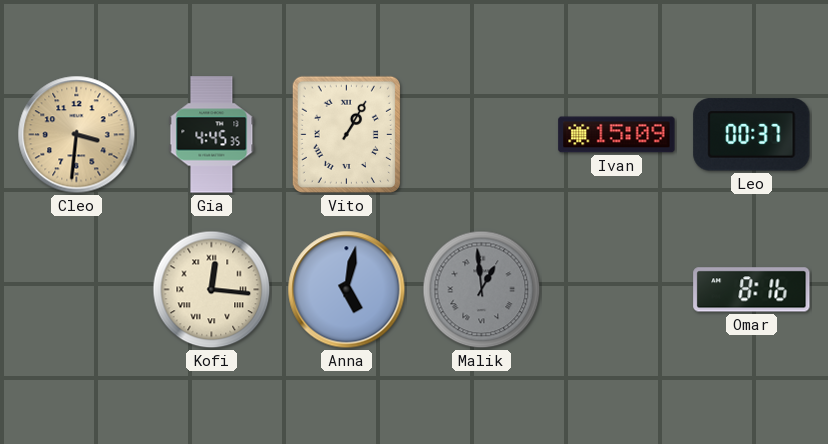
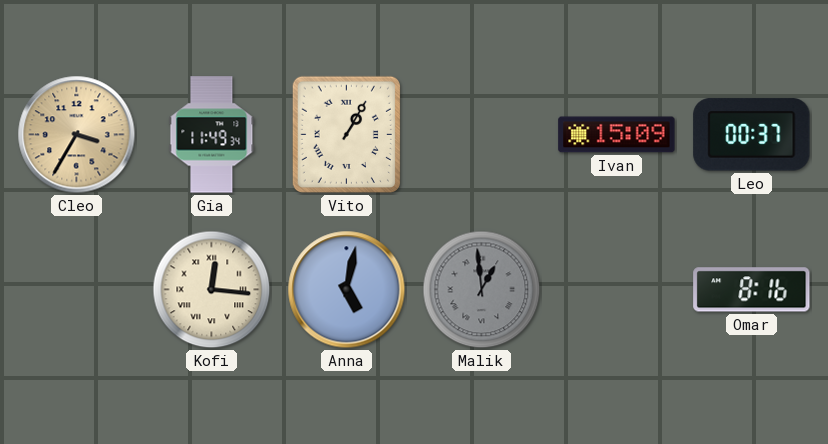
Cleo: 3:31 -> 3:35 (77, 135)
Gia: 4:45 -> 11:49 (212, 135)
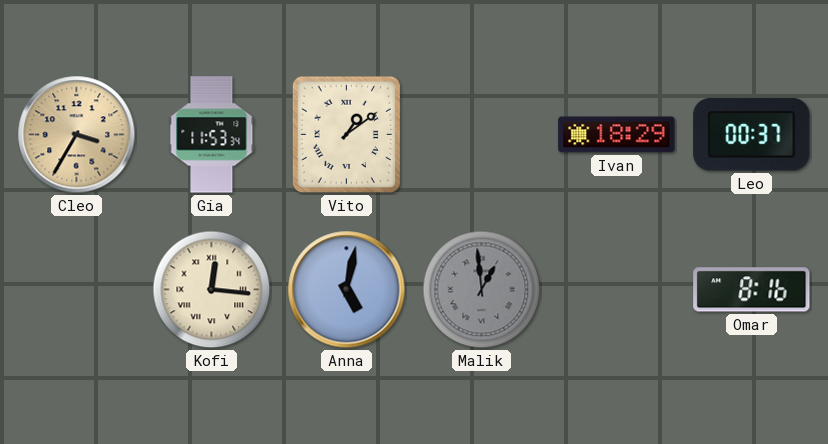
Gia: 11:49 -> 11:53 (212, 135)
Vito: 1:05 -> 1:09 (346, 134)
Ivan: 15:09 -> 18:29 (617, 135)
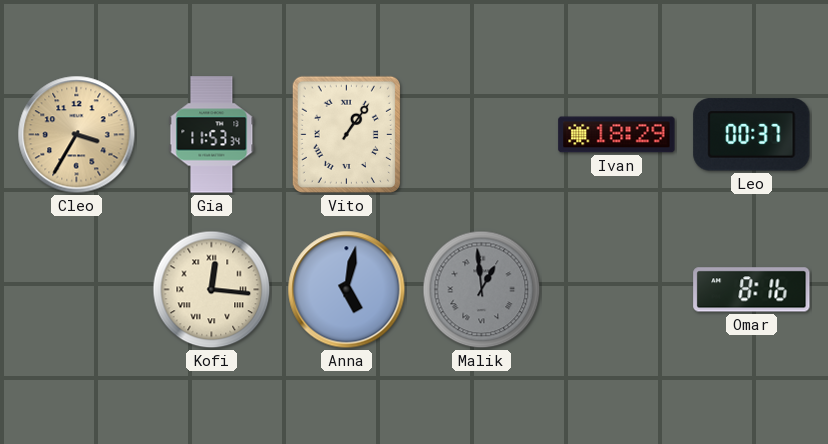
Vito: 1:09 -> 1:06 (346, 134)
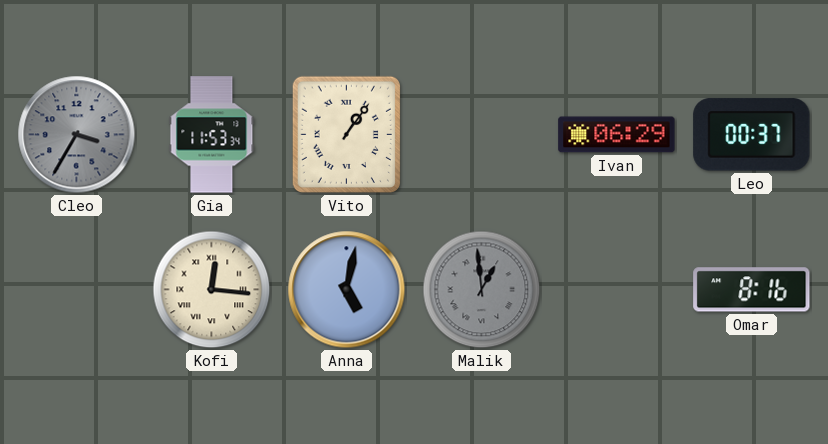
Cleo dial: champagne -> grey (77, 135)
Ivan: 18:29 -> 06:29 (617, 135)
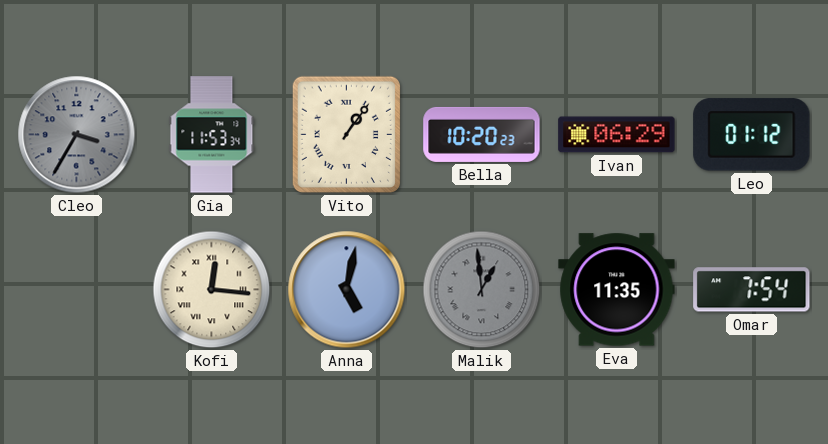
Bella: none -> 10:20 (482, 134)
Leo: 00:37 -> 01:12 (752, 135)
Eva: none -> 11:35 (617, 290)
Omar: 8:16 -> 7:54 (752, 290)
